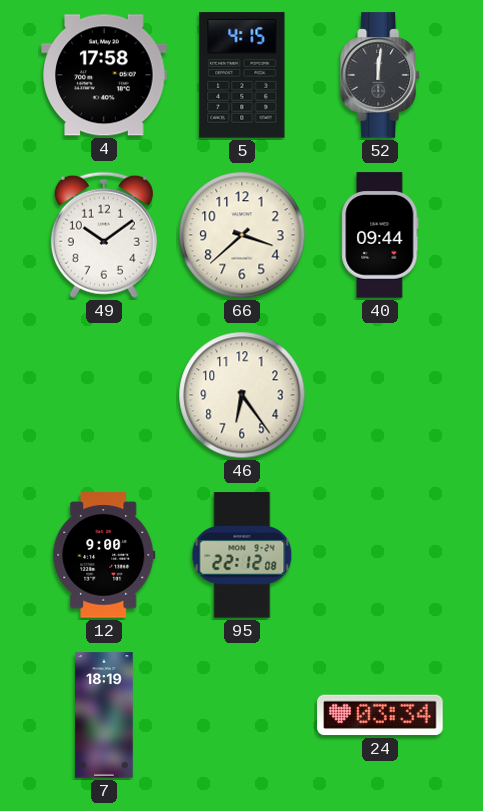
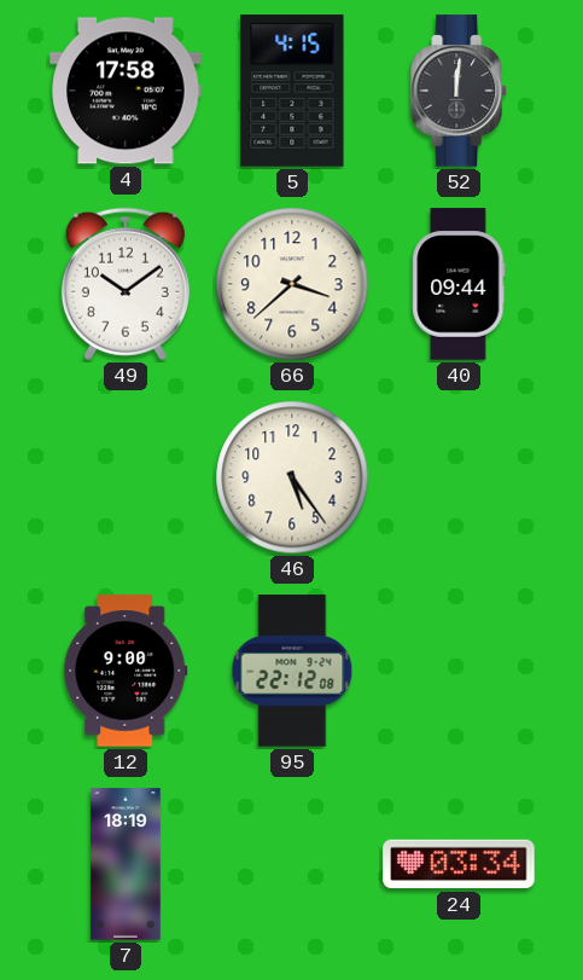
46: 6:24 -> 5:24 (292, 477)
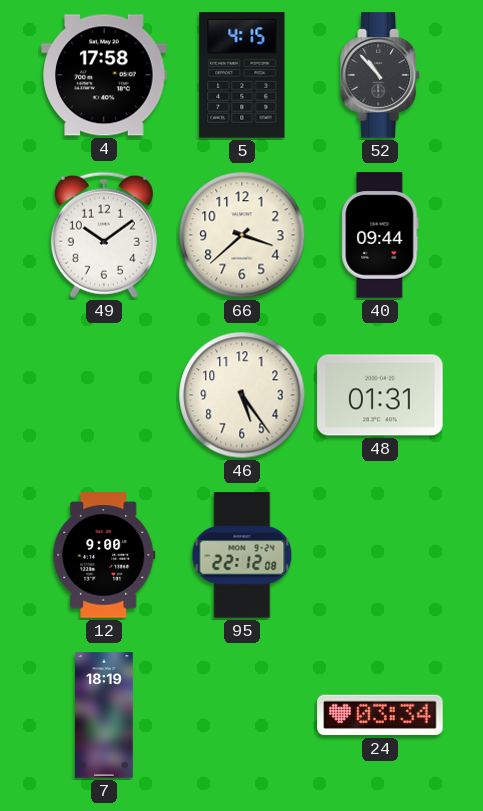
52: 12:01 -> 10:53 (381, 75)
48: none -> 01:31 (380, 395)
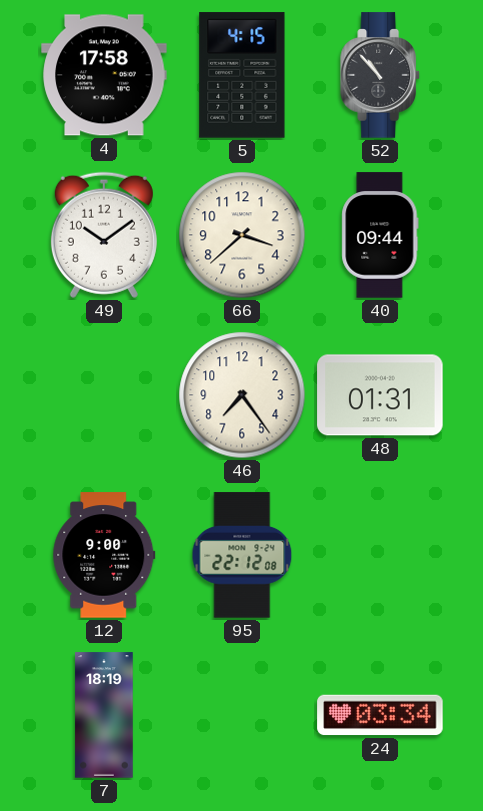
46: 5:24 -> 7:24 (242, 395)
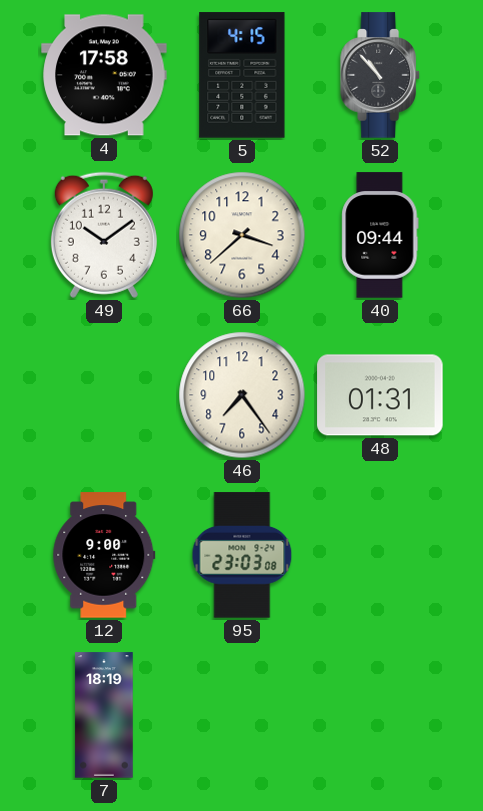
95: 22:12 -> 23:03 (242, 555)
24: 03:34 -> none (380, 715)
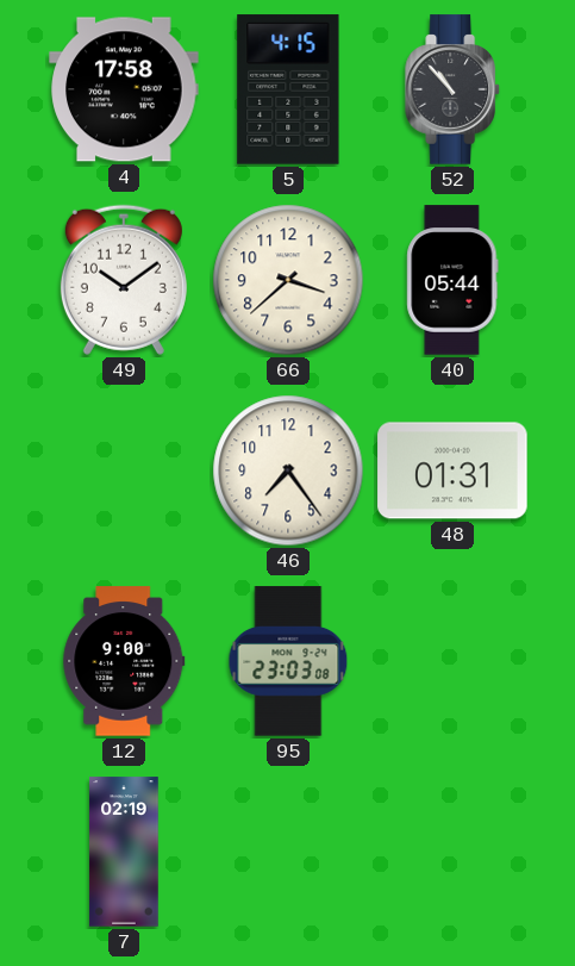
40: 09:44 -> 05:44 (452, 280)
7: 18:19 -> 02:19 (124, 852)
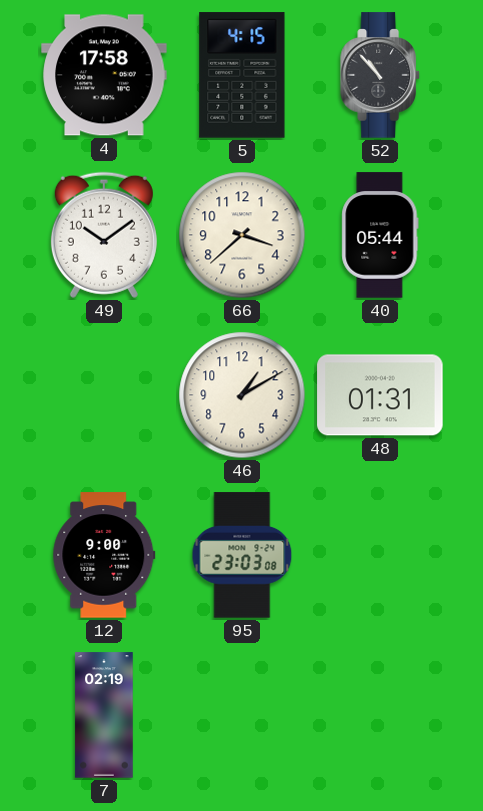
46: 7:24 -> 1:10 (242, 395)
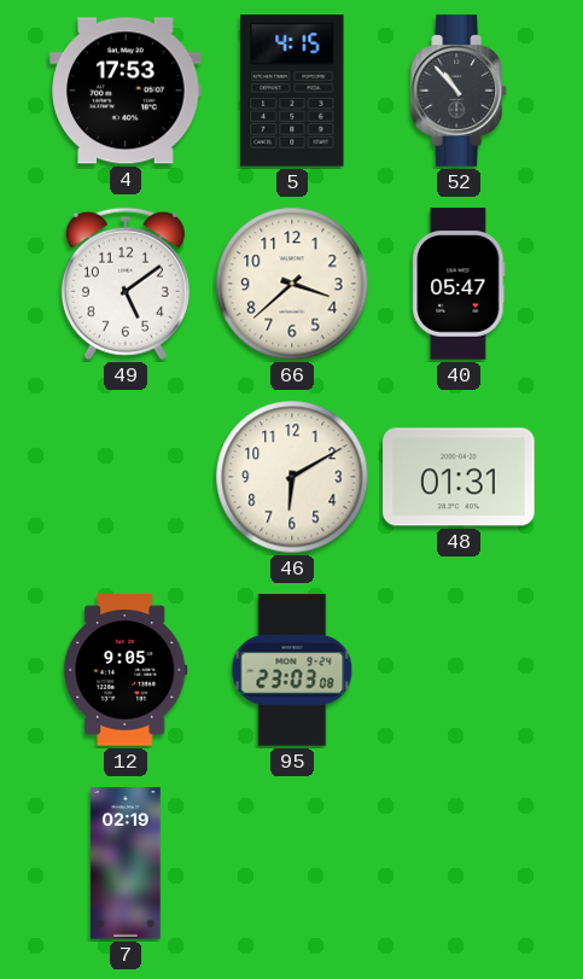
4: 17:58 -> 17:53 (126, 91)
49: 10:09 -> 5:09 (126, 284)
40: 05:44 -> 05:47 (459, 284)
46: 1:10 -> 6:10 (292, 477)
12: 9:00 -> 9:05 (126, 670)
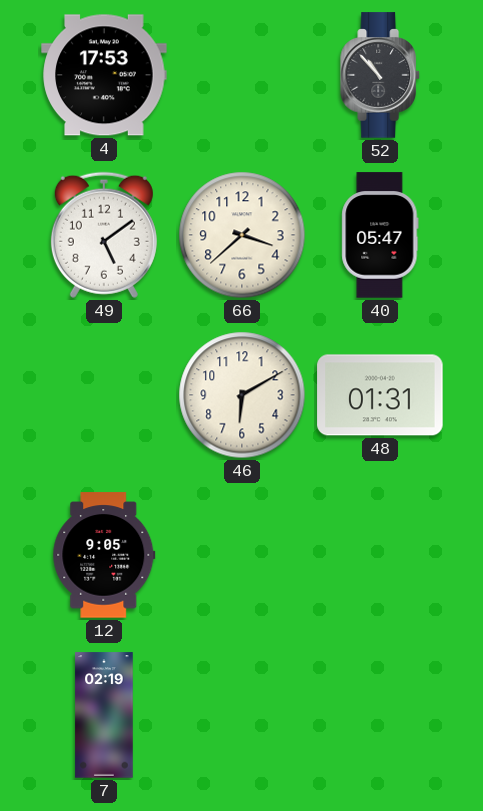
5: 4:15 -> none (292, 91)
95: 23:03 -> none (292, 670)
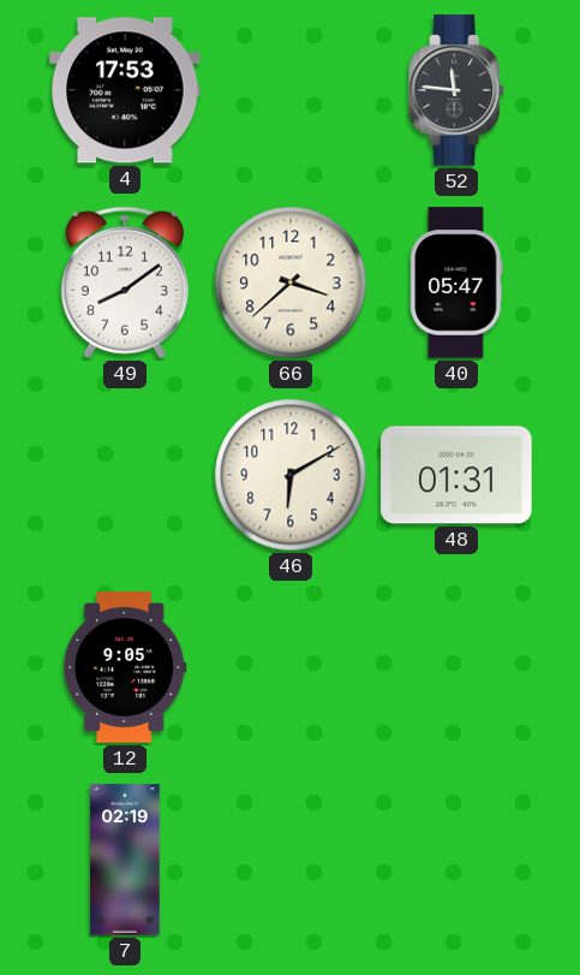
52: 10:53 -> 11:46 (458, 90)
49: 5:09 -> 8:09 (125, 283)
